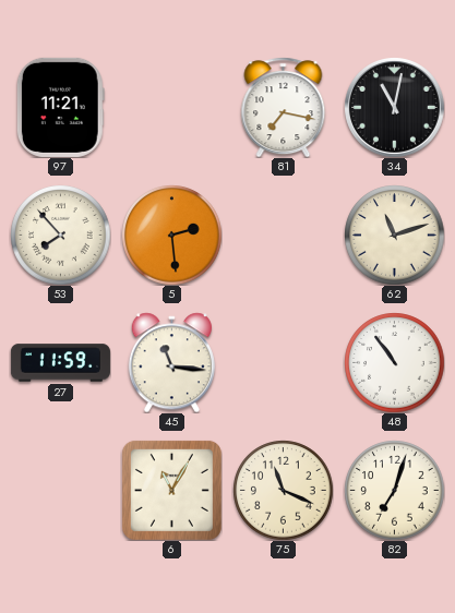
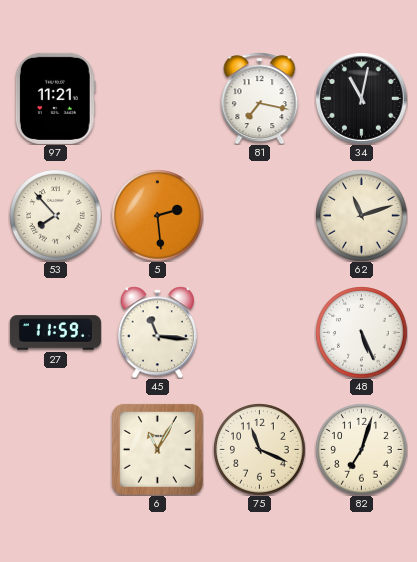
48: 10:54 -> 5:26 (361, 332)
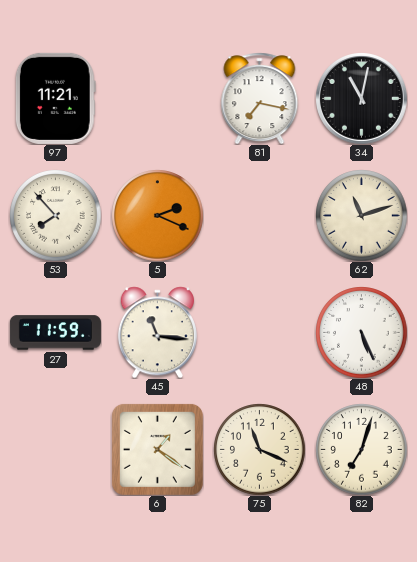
5: 2:29 -> 2:19 (157, 215)
6: 11:05 -> 1:21 (157, 449)
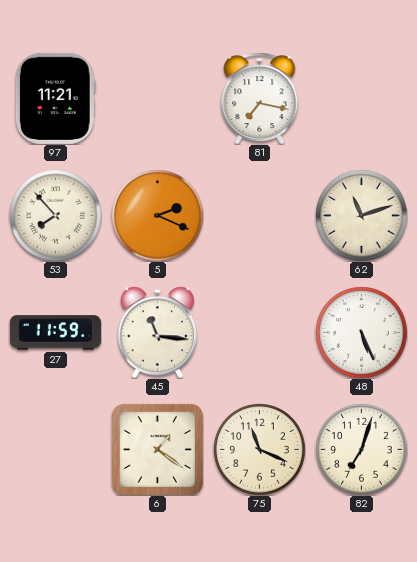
34: 11:02 -> none (362, 99)
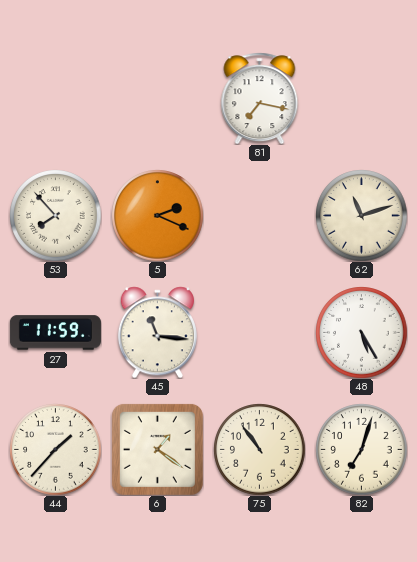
97: 11:21 -> none (55, 98)
48: 5:26 -> 5:25 (361, 332)
44: none -> 1:37 (55, 449)
75: 11:19 -> 10:54 (259, 449)
